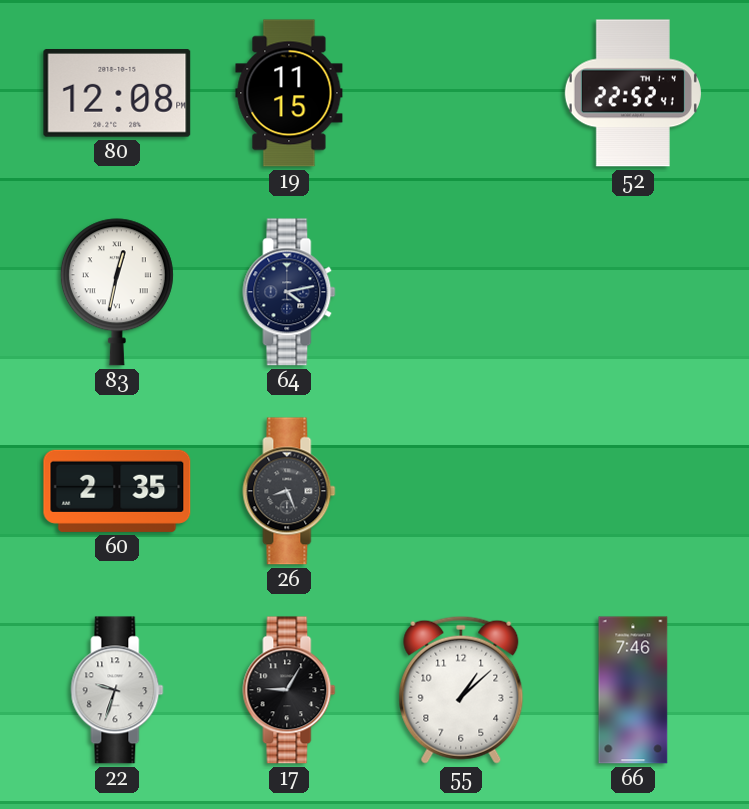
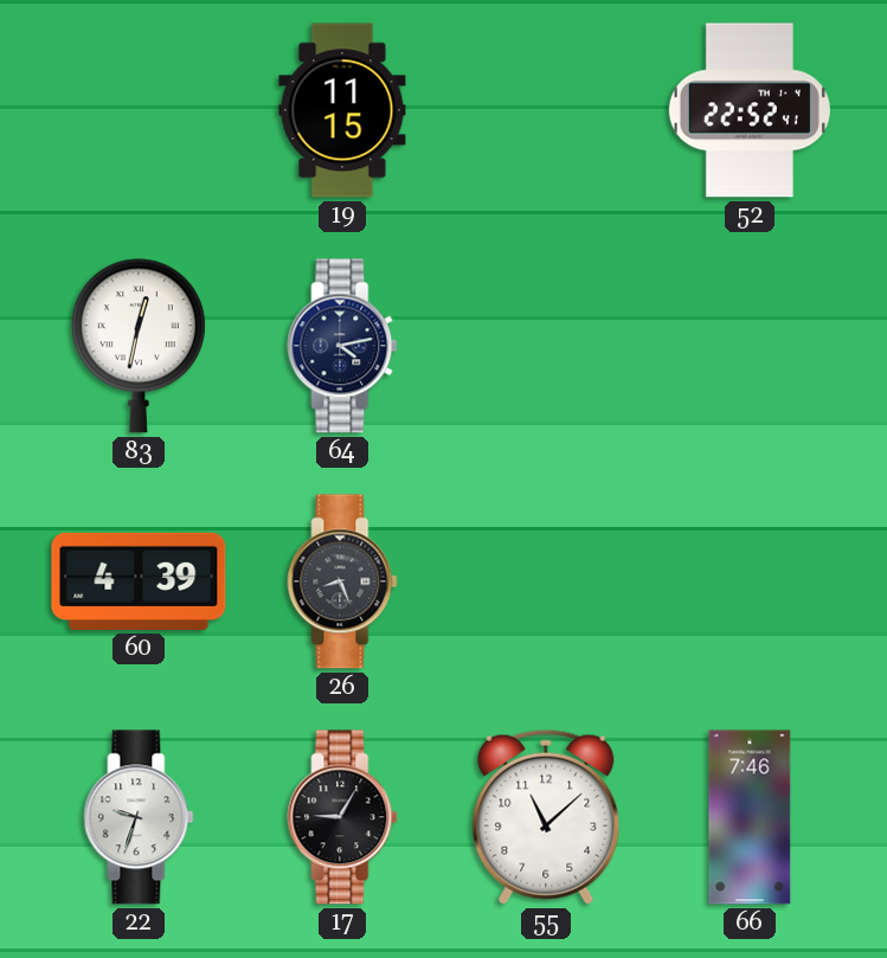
80: 12:08 -> none (117, 94)
60: 2:35 -> 4:39 (139, 581)
55: 1:08 -> 11:08 (546, 817)
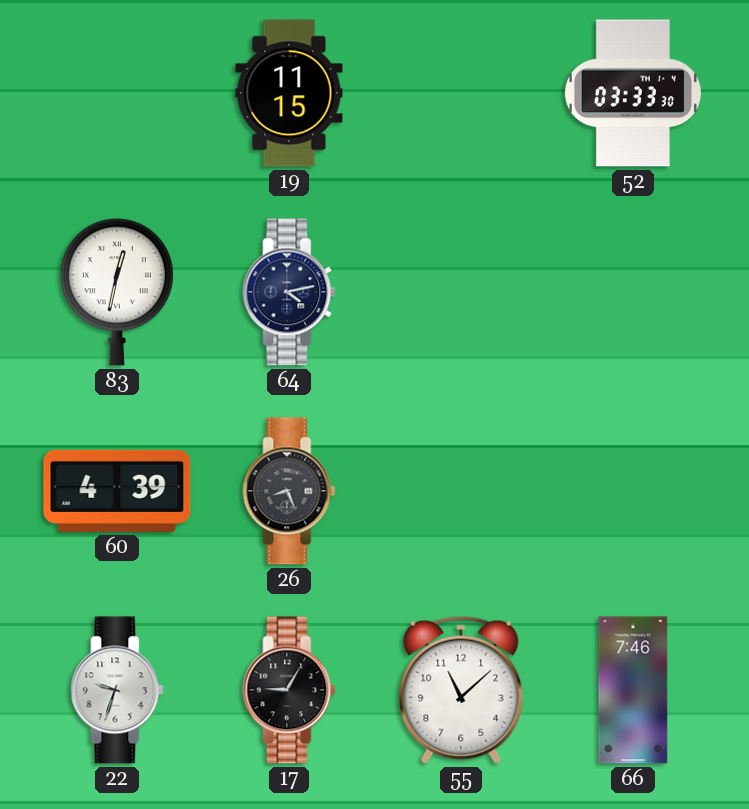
52: 22:52 -> 03:33 (633, 93)
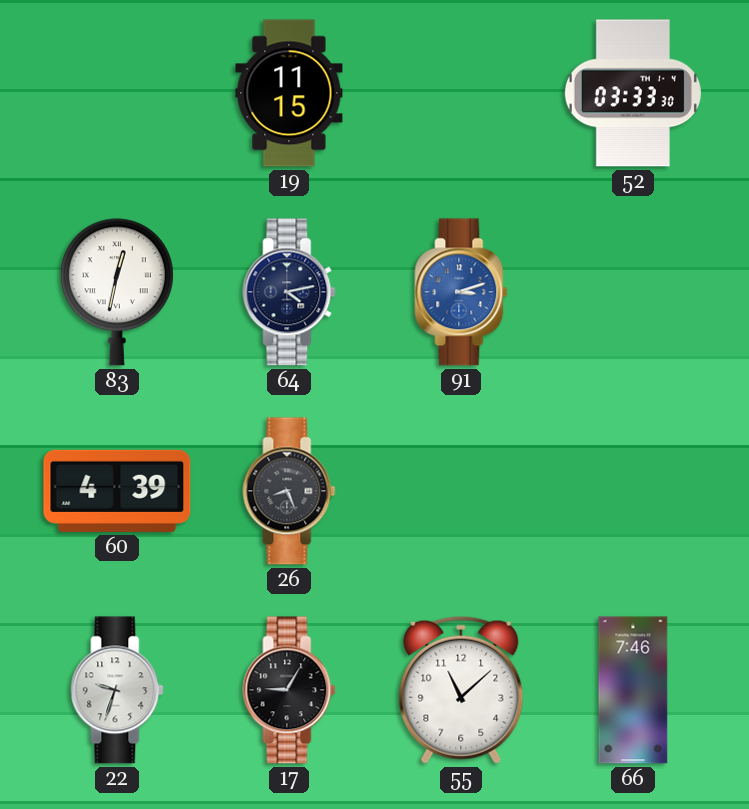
91: none -> 3:12 (461, 292)
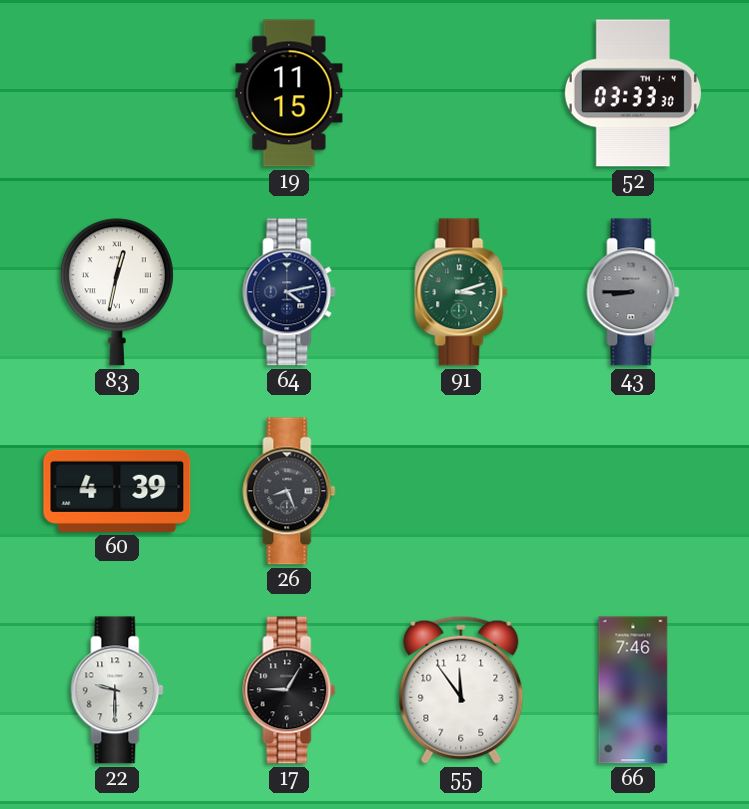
91 dial: blue -> green (461, 292)
43: none -> 8:45 (633, 292)
22: 9:33 -> 9:30 (117, 690)
55: 11:08 -> 11:54 (461, 690)
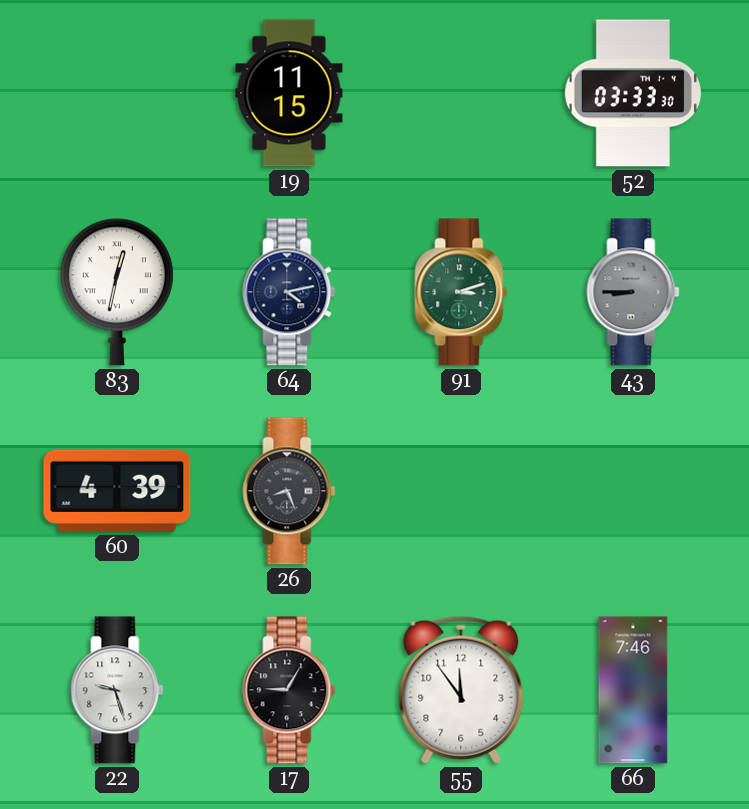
22: 9:30 -> 9:27 (117, 690)
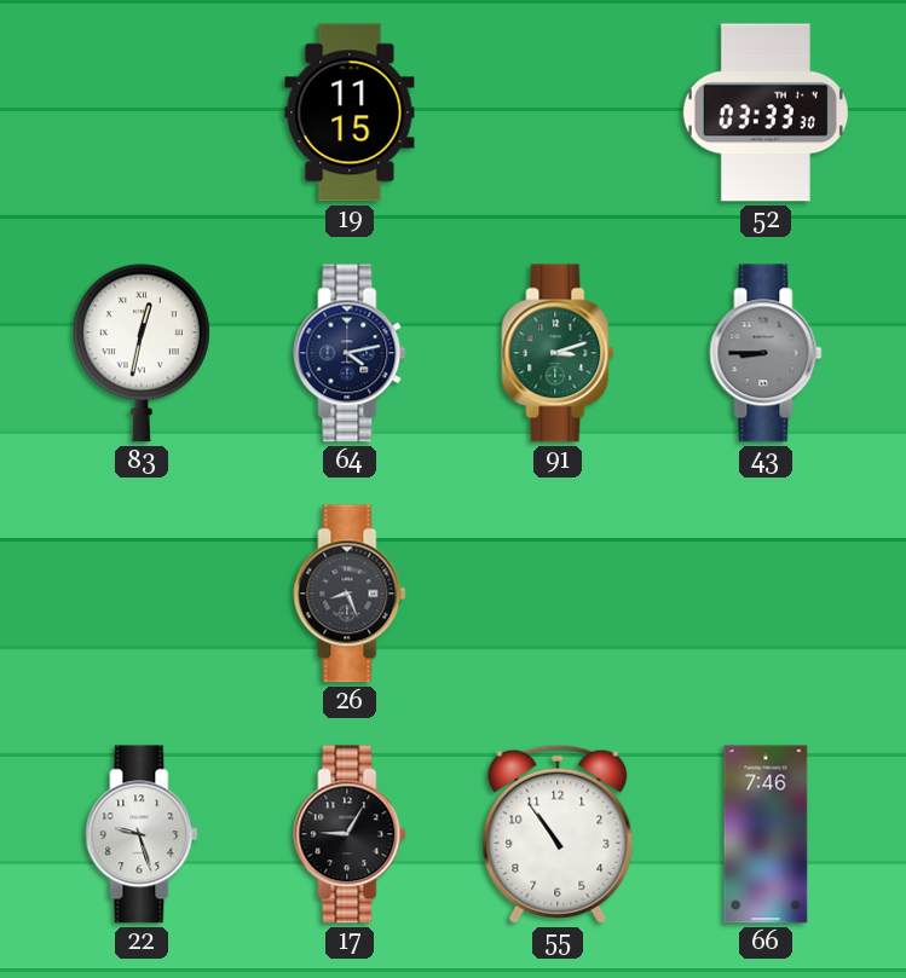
60: 4:39 -> none (117, 491)
55: 11:54 -> 10:54 (558, 834)
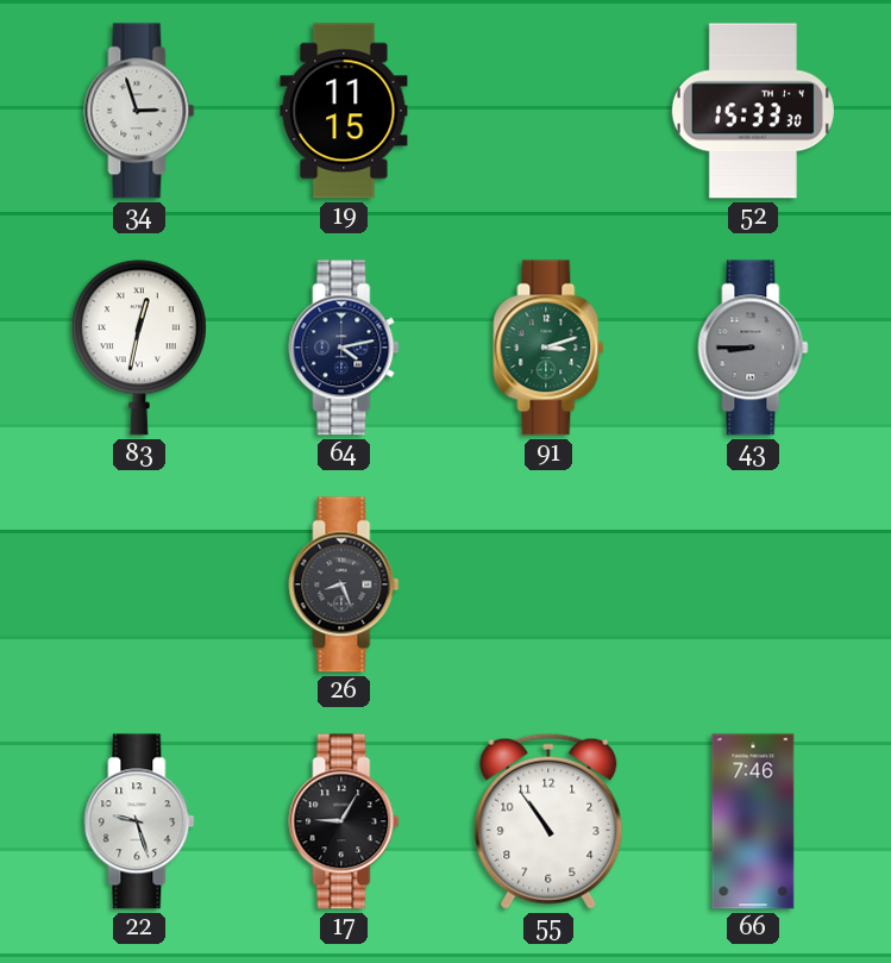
34: none -> 2:57 (139, 111)
52: 03:33 -> 15:33 (753, 111)
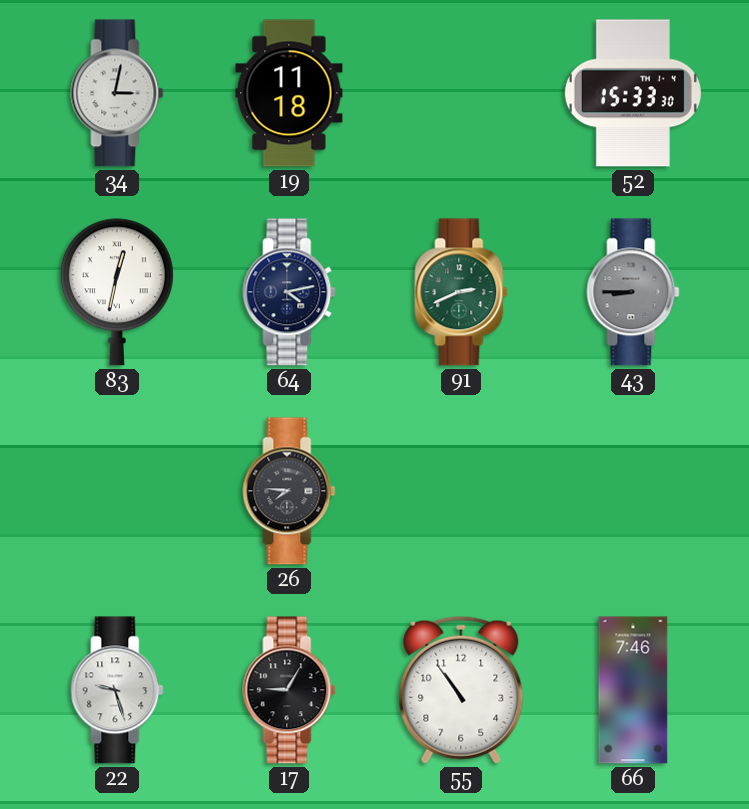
34: 2:57 -> 3:02 (117, 93)
19: 11:15 -> 11:18 (289, 93)
91: 3:12 -> 2:41 (461, 292)
26: 8:26 -> 7:46 (289, 491)
